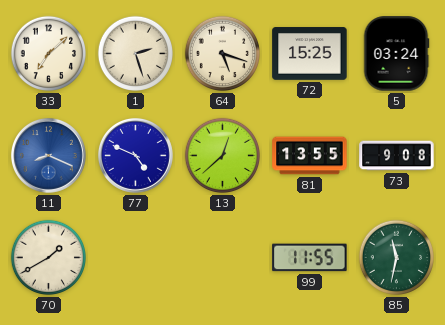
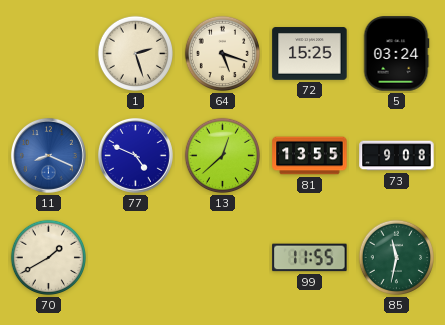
33: 7:08 -> none (49, 54)
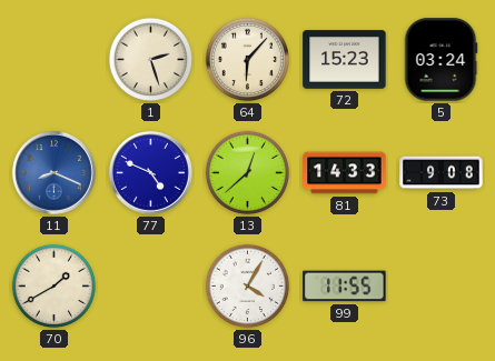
64: 5:18 -> 6:07 (248, 60)
72: 15:25 -> 15:23 (345, 60)
81: 13:55 -> 14:33 (345, 173)
96: none -> 4:05 (248, 287)
85: 11:32 -> none (397, 258)
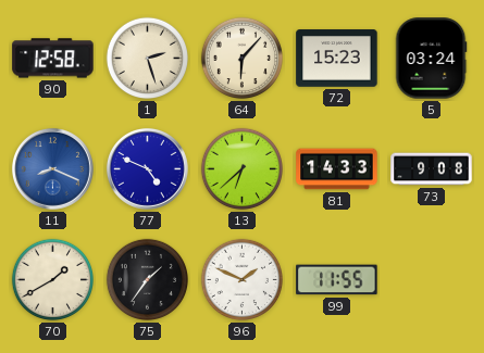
90: none -> 12:58 (53, 59)
13: 12:38 -> 6:38 (243, 169)
75: none -> 1:36 (148, 280)
96: 4:05 -> 1:49 (243, 280)
